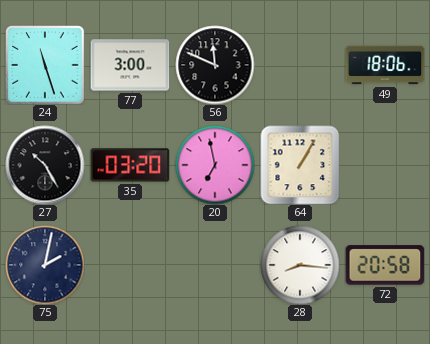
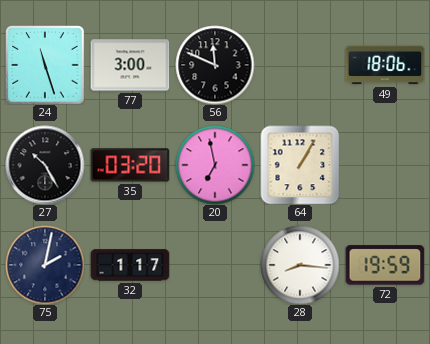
32: none -> 1:17 (130, 265)
72: 20:58 -> 19:59 (385, 265)
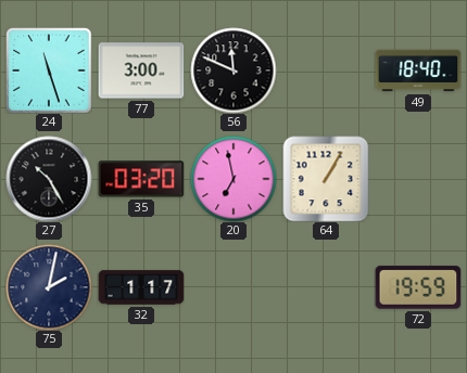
49: 18:06 -> 18:40 (418, 70)
28: 8:16 -> none (300, 265)
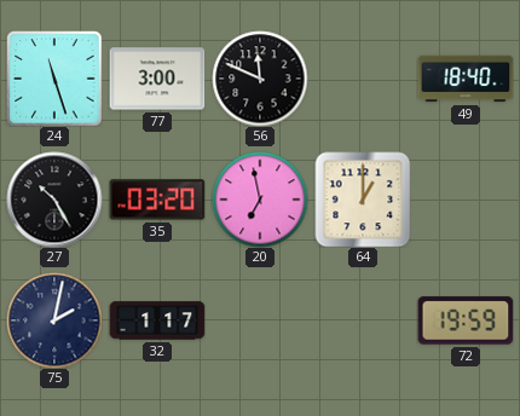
64: 1:05 -> 1:00 (363, 200)
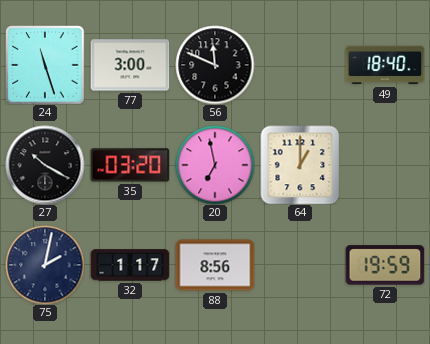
27: 10:25 -> 10:20 (45, 165)
88: none -> 8:56 (215, 265)
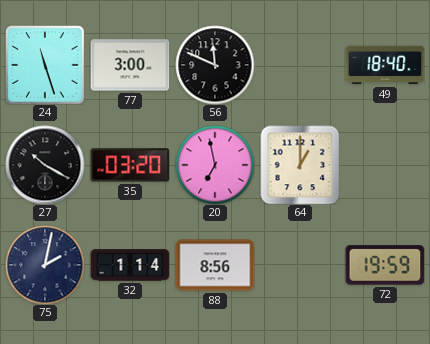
32: 1:17 -> 1:14 (130, 265)
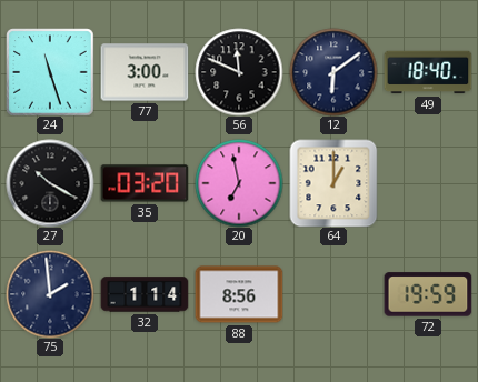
12: none -> 6:09 (333, 72)
75: 2:02 -> 1:59 (50, 294)
